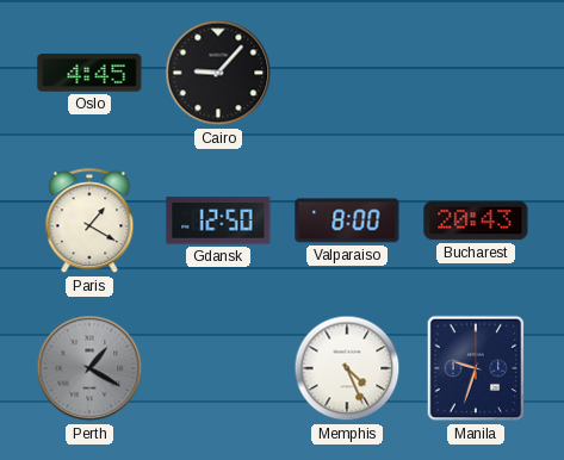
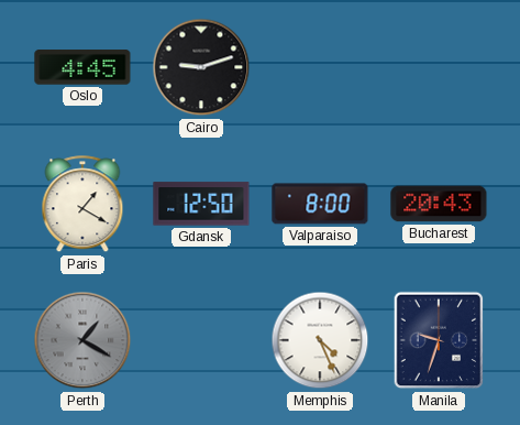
Cairo: 9:07 -> 9:12 (201, 67)
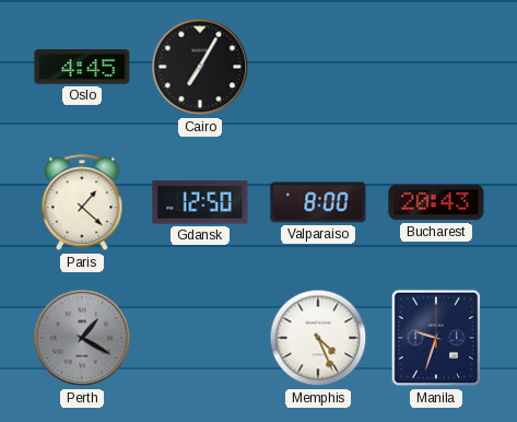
Cairo: 9:12 -> 7:05 (200, 67)
Paris: 1:20 -> 1:22 (82, 203)
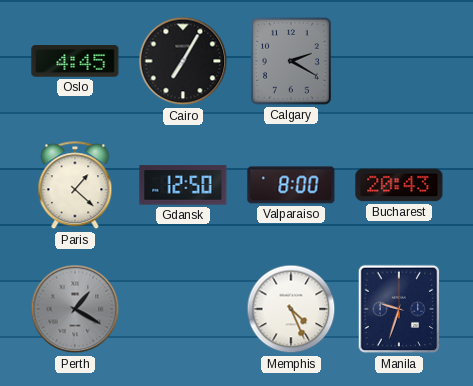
Calgary: none -> 2:20 (291, 62)
